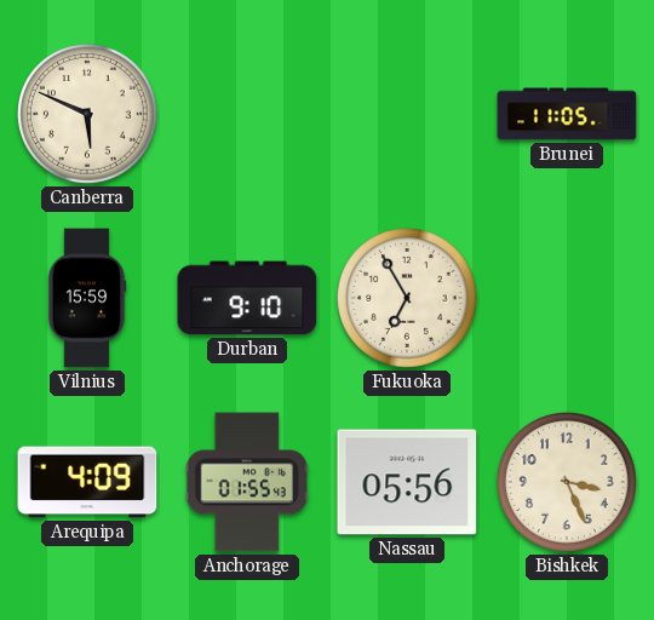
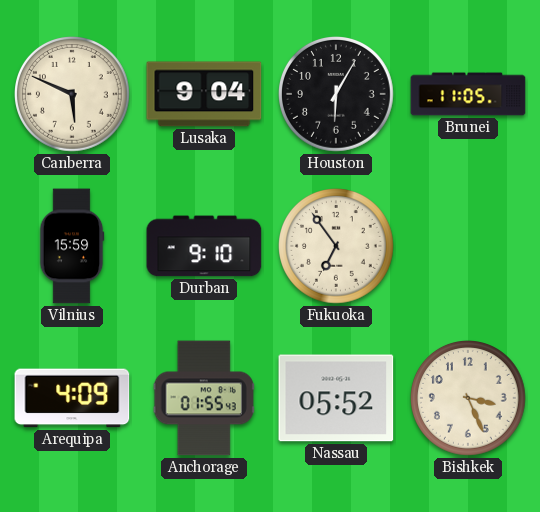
Lusaka: none -> 9:04 (204, 94)
Houston: none -> 6:05 (337, 95)
Fukuoka: 6:55 -> 6:54 (337, 247)
Nassau: 05:56 -> 05:52 (336, 398)
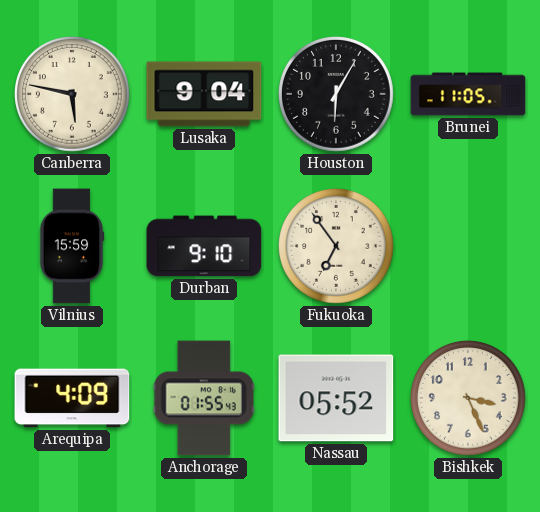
Canberra: 5:49 -> 5:47 (73, 95)
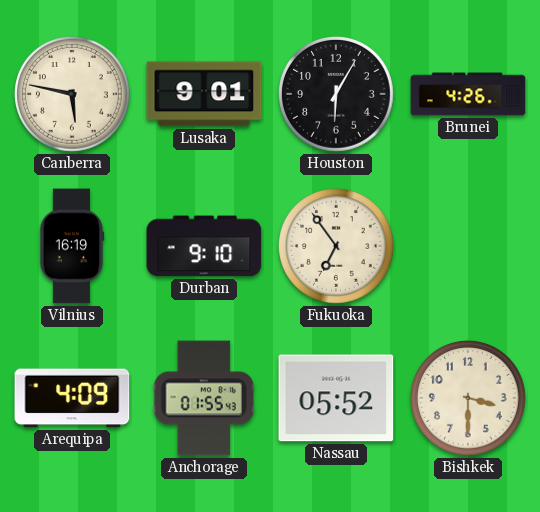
Lusaka: 9:04 -> 9:01 (204, 94)
Brunei: 11:05 -> 4:26 (468, 94)
Vilnius: 15:59 -> 16:19 (72, 246)
Bishkek: 3:26 -> 3:30 (469, 399)
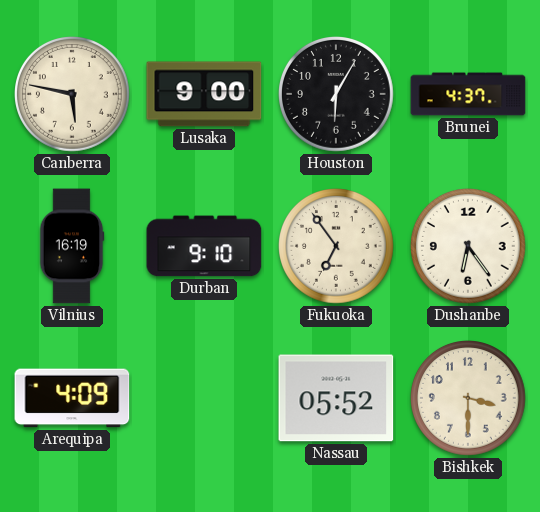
Lusaka: 9:01 -> 9:00 (204, 94)
Brunei: 4:26 -> 4:37 (468, 94)
Dushanbe: none -> 6:24 (469, 247)
Anchorage: 01:55 -> none (204, 398)
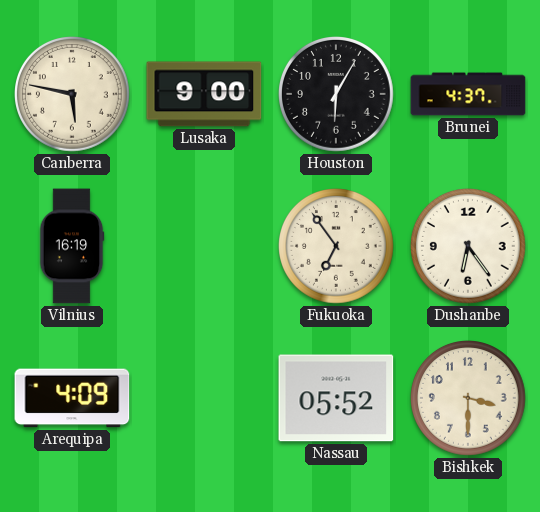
Durban: 9:10 -> none (204, 246)
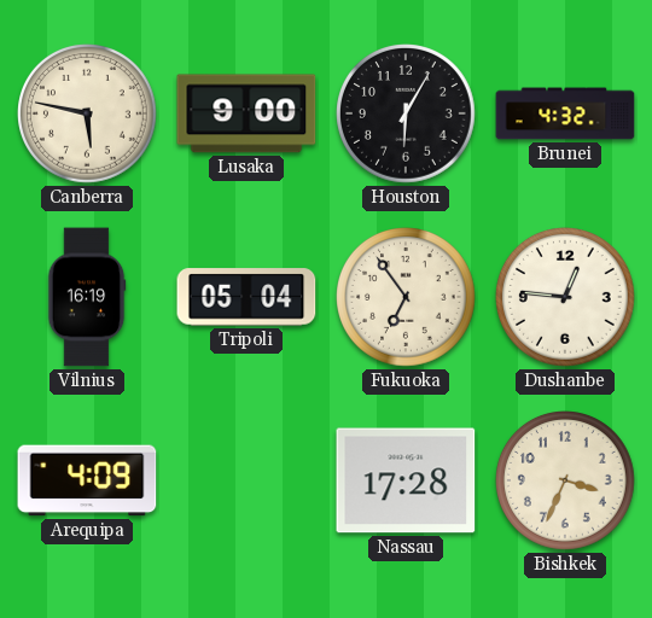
Brunei: 4:37 -> 4:32 (565, 113)
Tripoli: none -> 05:04 (246, 297)
Dushanbe: 6:24 -> 12:46 (566, 298)
Nassau: 05:52 -> 17:28 (406, 480)
Bishkek: 3:30 -> 3:34 (566, 482)
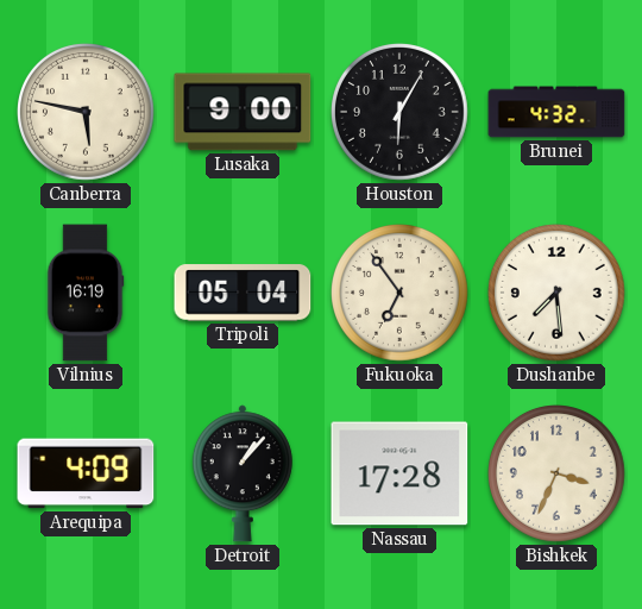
Dushanbe: 12:46 -> 7:29 (558, 294)
Detroit: none -> 1:07 (243, 473)
